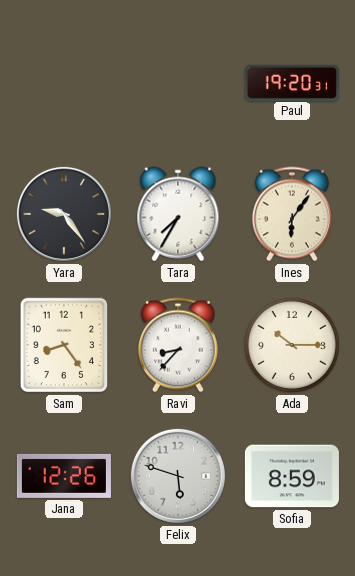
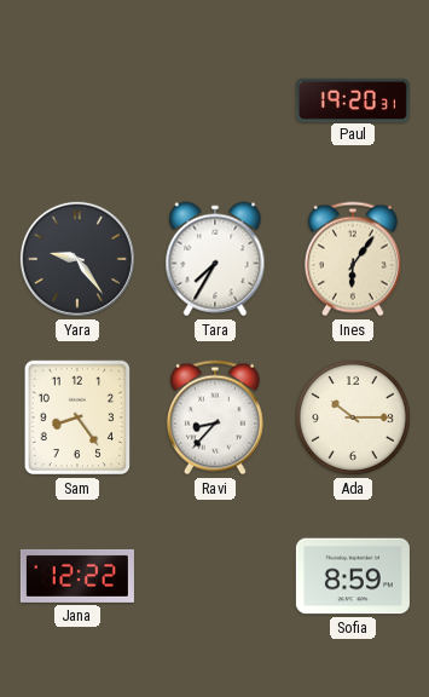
Jana: 12:26 -> 12:22 (77, 576)
Felix: 5:48 -> none (178, 476)
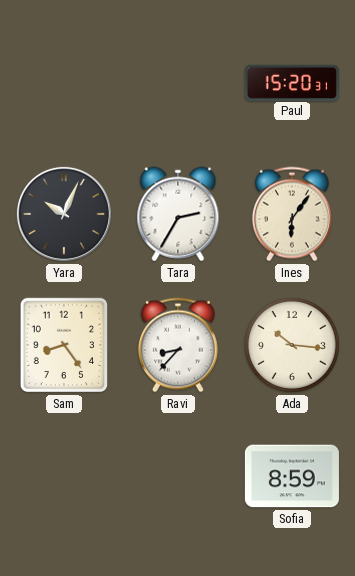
Paul: 19:20 -> 15:20 (292, 82)
Yara: 9:24 -> 10:04 (64, 214)
Tara: 7:35 -> 2:35 (178, 214)
Ada: 10:15 -> 10:16 (292, 345)
Jana: 12:22 -> none (77, 576)
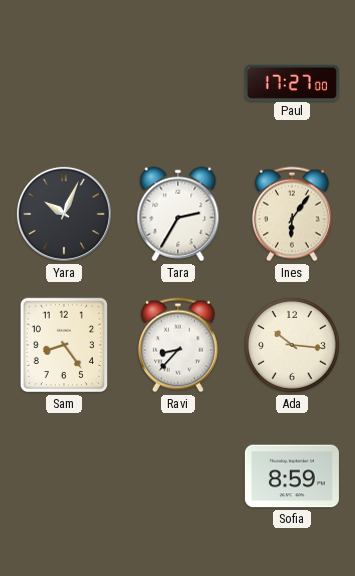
Paul: 15:20 -> 17:27 (292, 82)
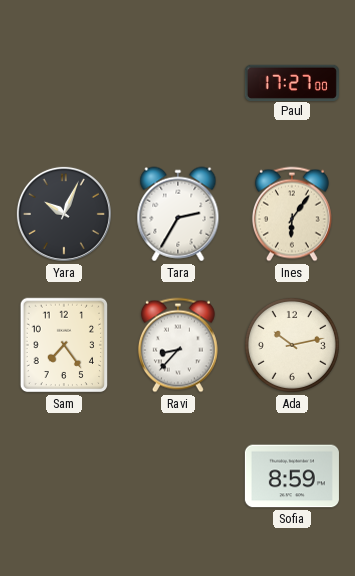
Sam: 8:24 -> 7:24 (64, 345)
Ada: 10:16 -> 10:13 (292, 345)
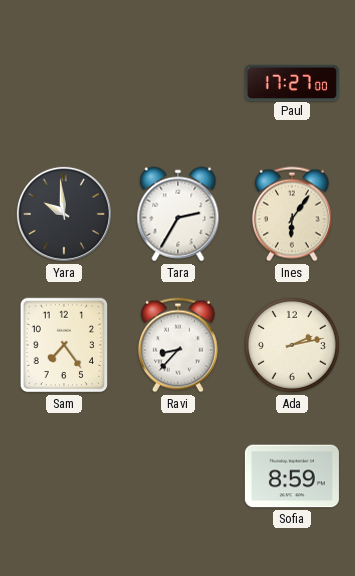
Yara: 10:04 -> 9:59 (64, 214)
Ada: 10:13 -> 2:13 (292, 345)
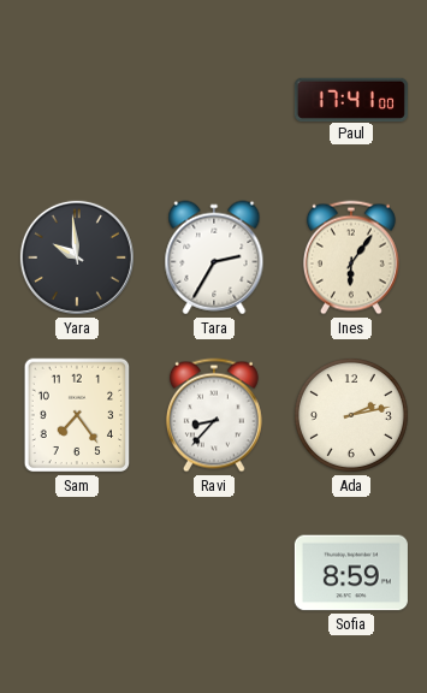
Paul: 17:27 -> 17:41 (351, 99)
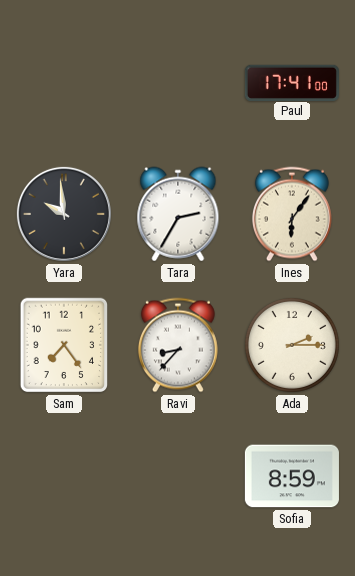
Ada: 2:13 -> 2:15 (292, 345)
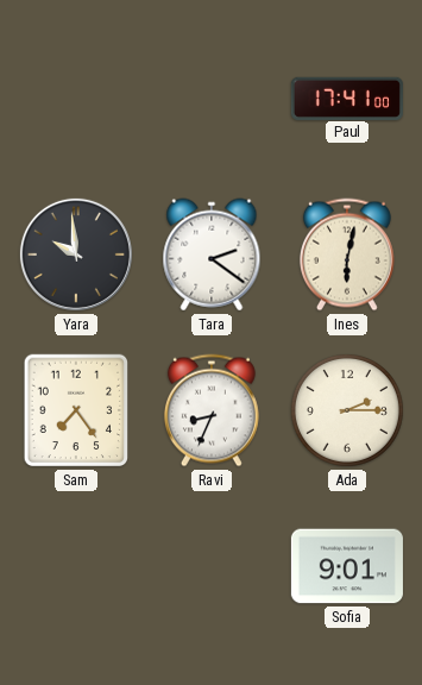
Tara: 2:35 -> 2:21 (212, 254)
Ines: 6:06 -> 6:02 (347, 254)
Ravi: 8:37 -> 8:34 (212, 410)
Sofia: 8:59 -> 9:01 (347, 566)
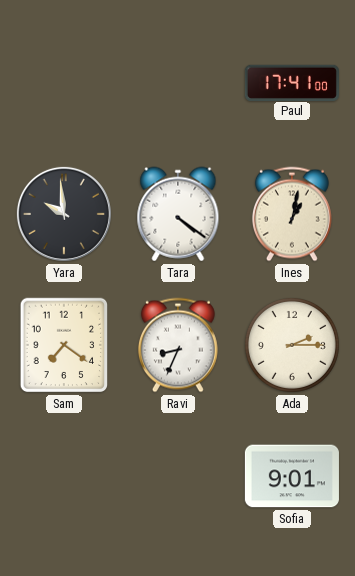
Tara: 2:21 -> 4:21 (178, 214)
Ines: 6:02 -> 1:02 (292, 214)
Sam: 7:24 -> 7:21 (64, 345)
